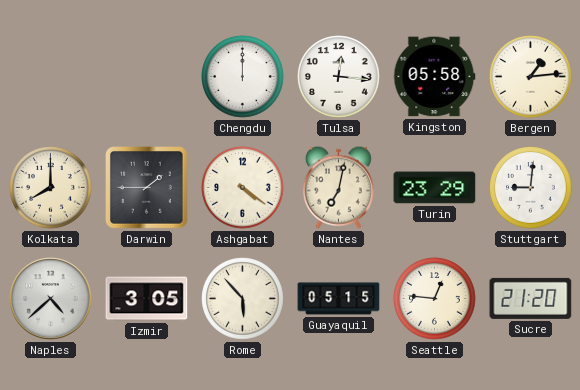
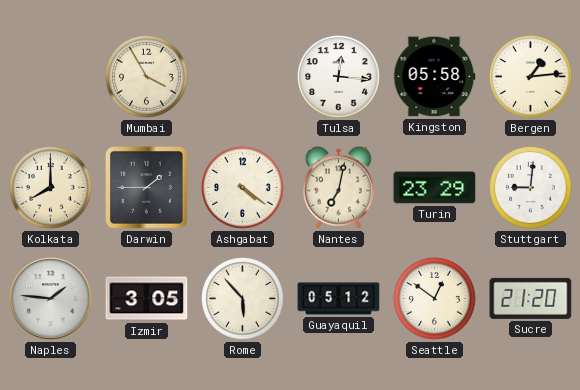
Mumbai: none -> 3:55 (147, 77)
Chengdu: 12:00 -> none (243, 77)
Naples: 4:38 -> 1:46 (51, 299)
Guayaquil: 05:15 -> 05:12 (339, 299)
Seattle: 12:46 -> 12:51 (435, 299)
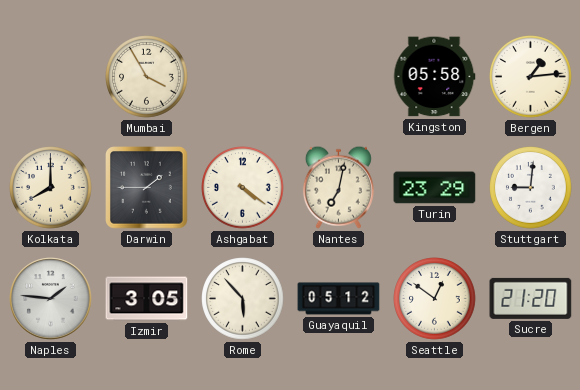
Tulsa: 12:16 -> none (339, 77)
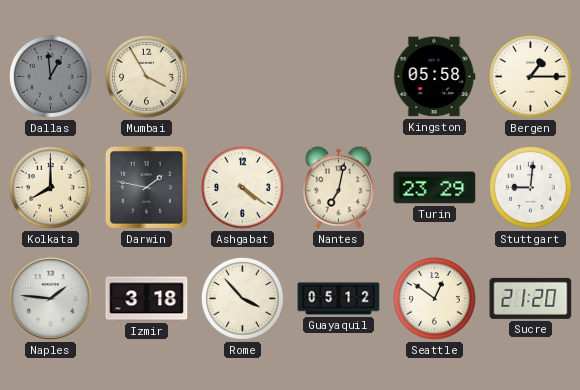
Dallas: none -> 12:59 (51, 77)
Bergen: 1:14 -> 1:15 (531, 77)
Darwin: 1:45 -> 1:47 (147, 188)
Izmir: 3:05 -> 3:18 (147, 299)
Rome: 5:53 -> 3:53 (243, 299)
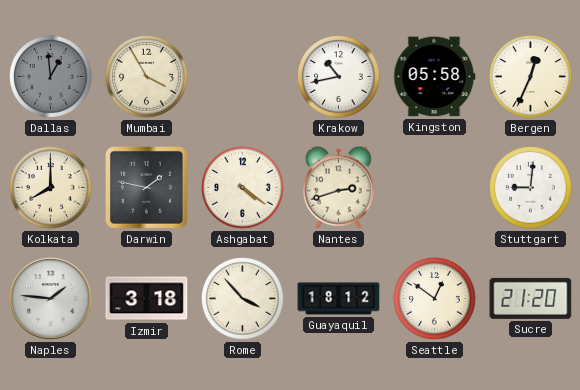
Krakow: none -> 10:43 (339, 77)
Bergen: 1:15 -> 12:34 (531, 77)
Nantes: 7:02 -> 2:42 (338, 187)
Turin: 23:29 -> none (435, 188)
Guayaquil: 05:12 -> 18:12 (339, 299)
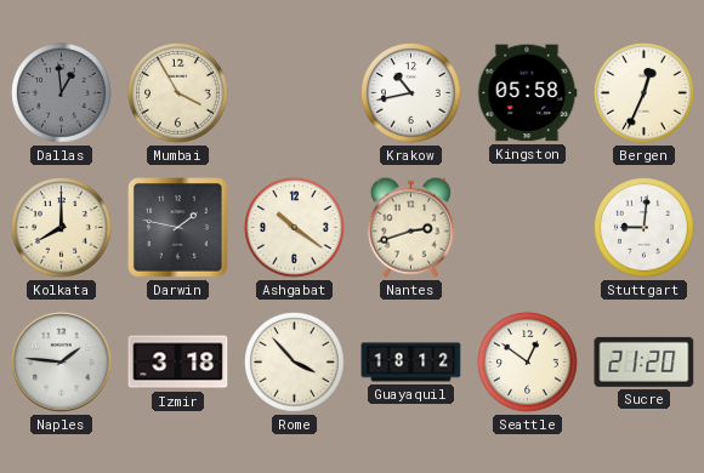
Ashgabat: 4:21 -> 10:21 (295, 228)
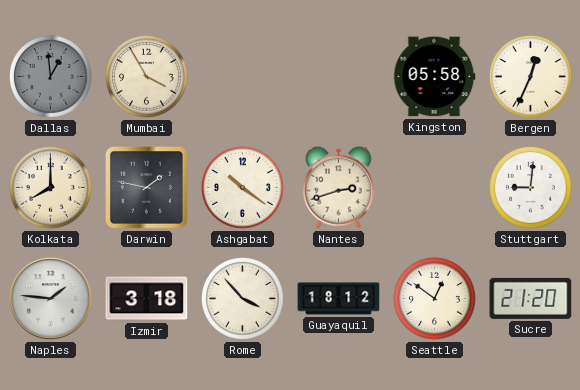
Krakow: 10:43 -> none (411, 93)
